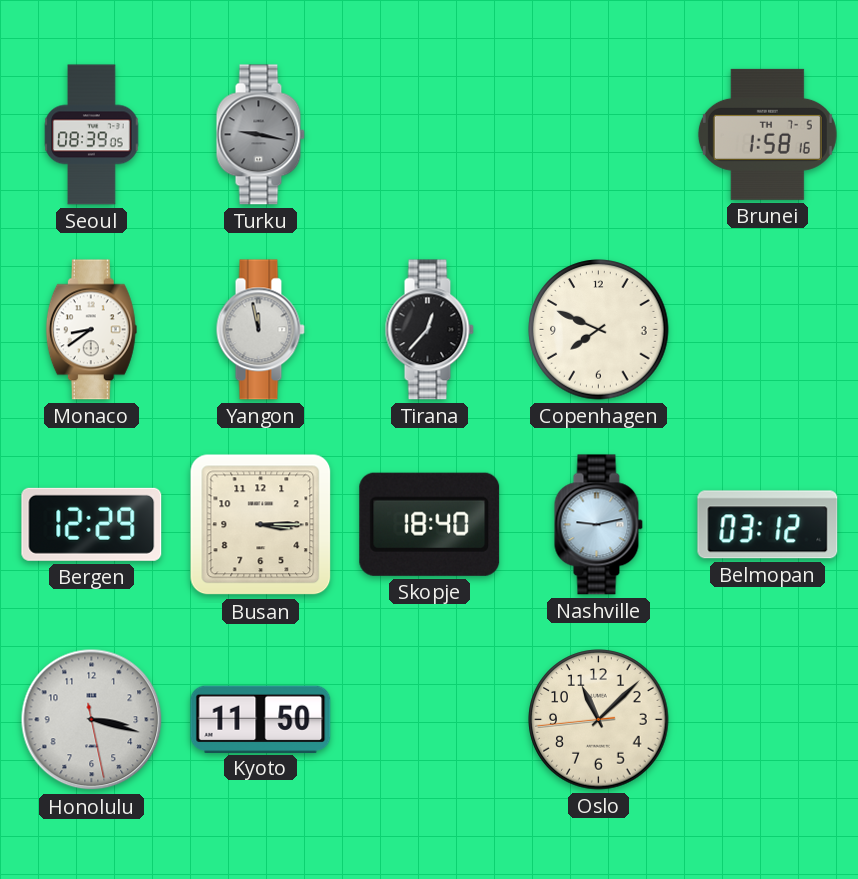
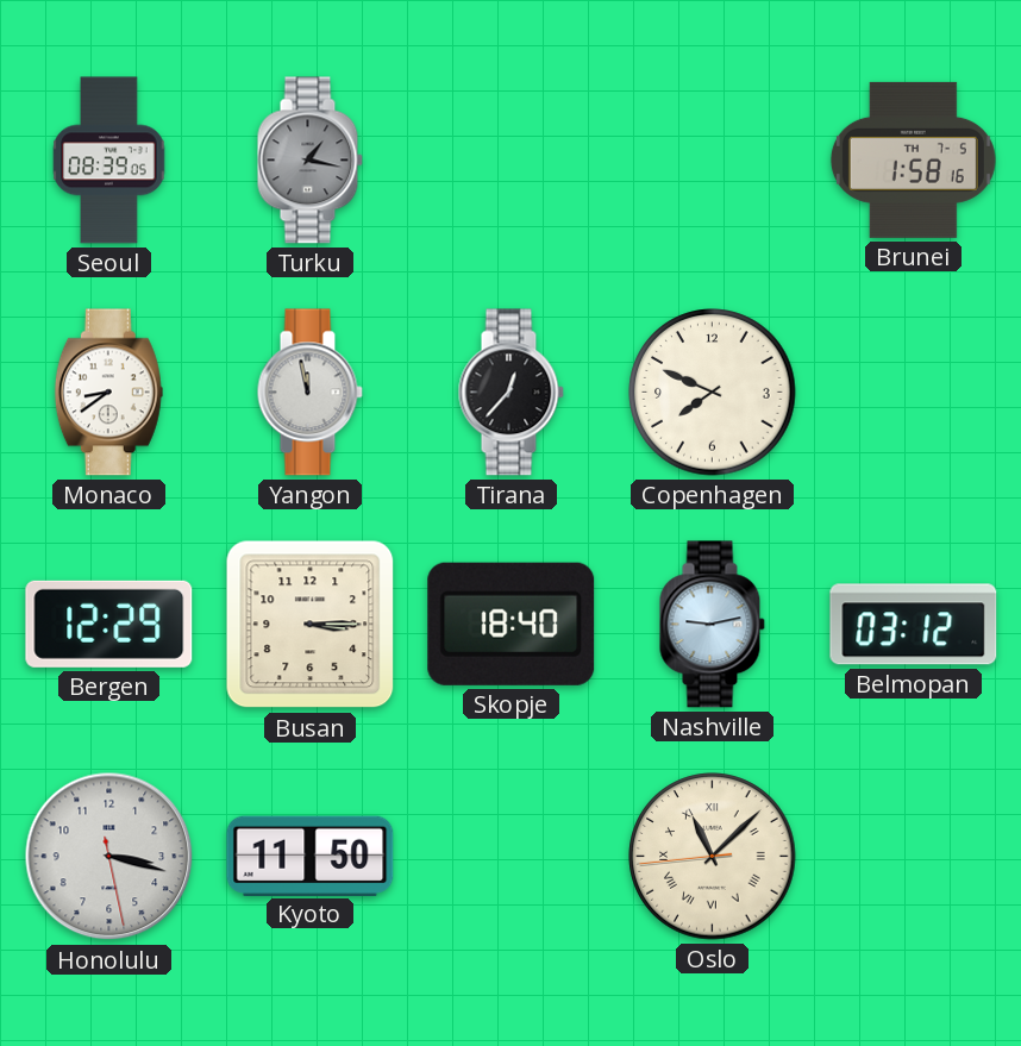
Turku: 9:17 -> 1:17 (309, 161)
Oslo numerals: Arabic -> Roman (713, 857)
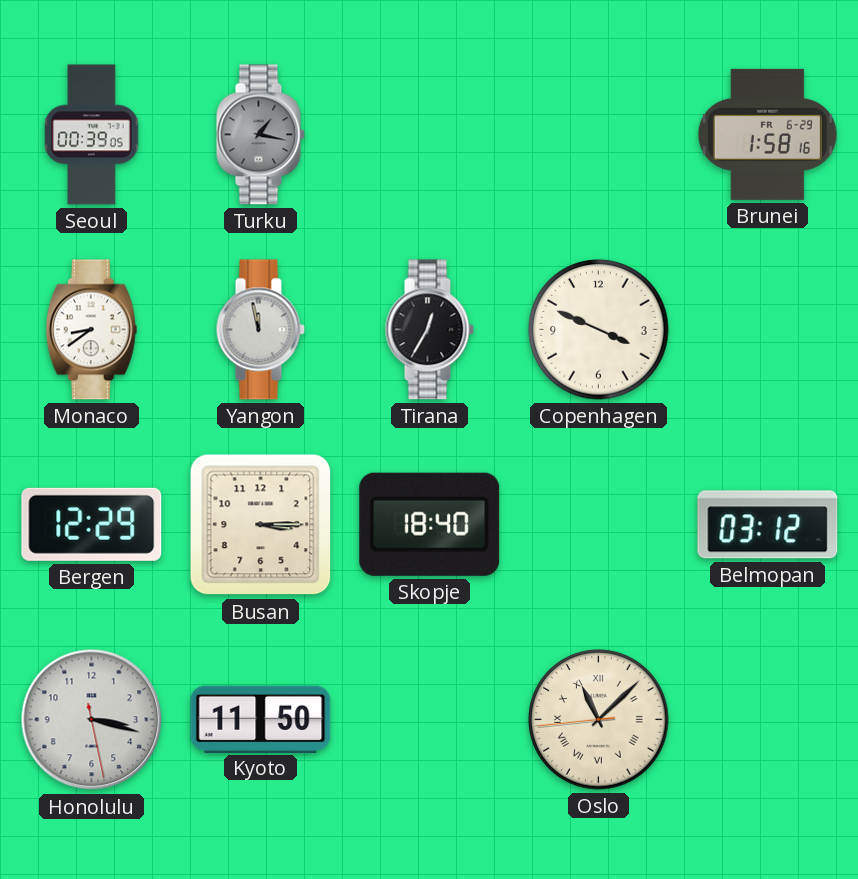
Seoul: 08:39 -> 00:39 (92, 135)
Brunei date: TH 7-5 -> FR 6-29 (767, 134)
Tirana: 12:37 -> 12:35 (429, 330)
Copenhagen: 7:49 -> 3:49 (599, 330)
Nashville: 9:13 -> none (712, 625)
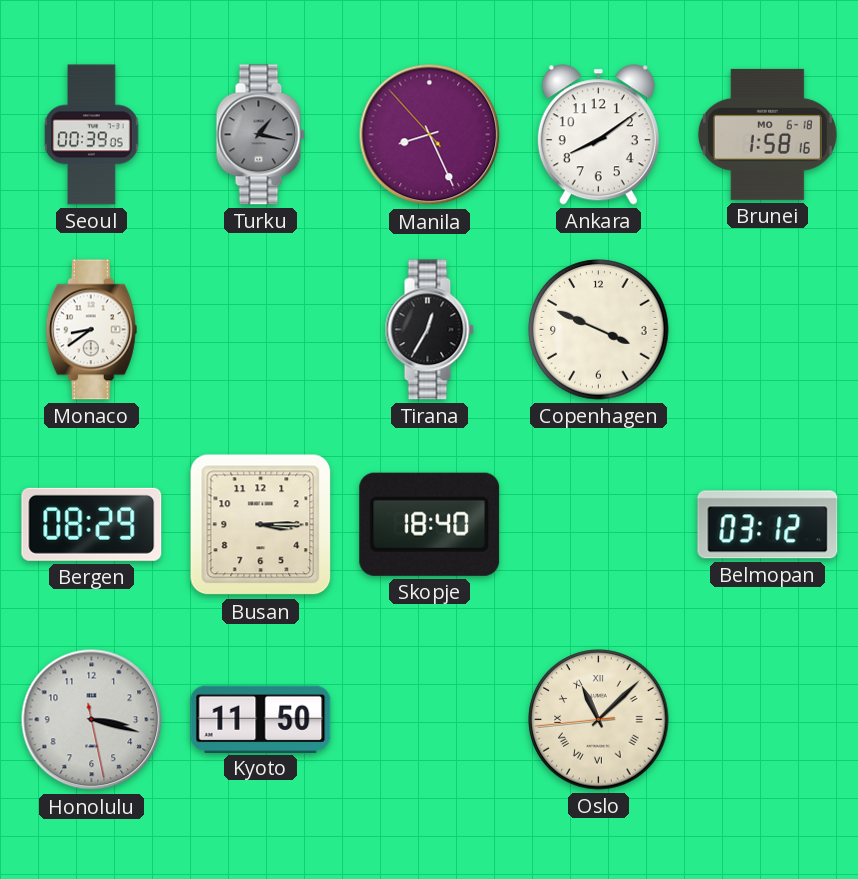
Manila: none -> 8:25 (430, 135)
Ankara: none -> 8:09 (598, 135)
Brunei date: FR 6-29 -> MO 6-18 (767, 134)
Yangon: 11:58 -> none (260, 330)
Bergen: 12:29 -> 08:29 (92, 524)
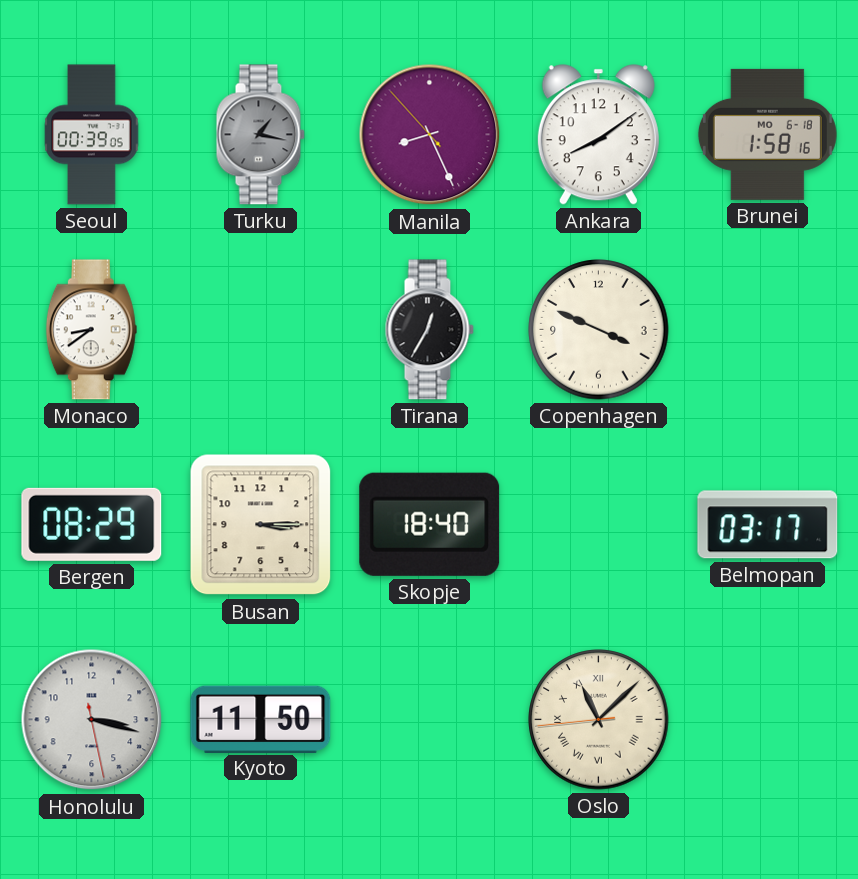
Belmopan: 03:12 -> 03:17 (768, 525)
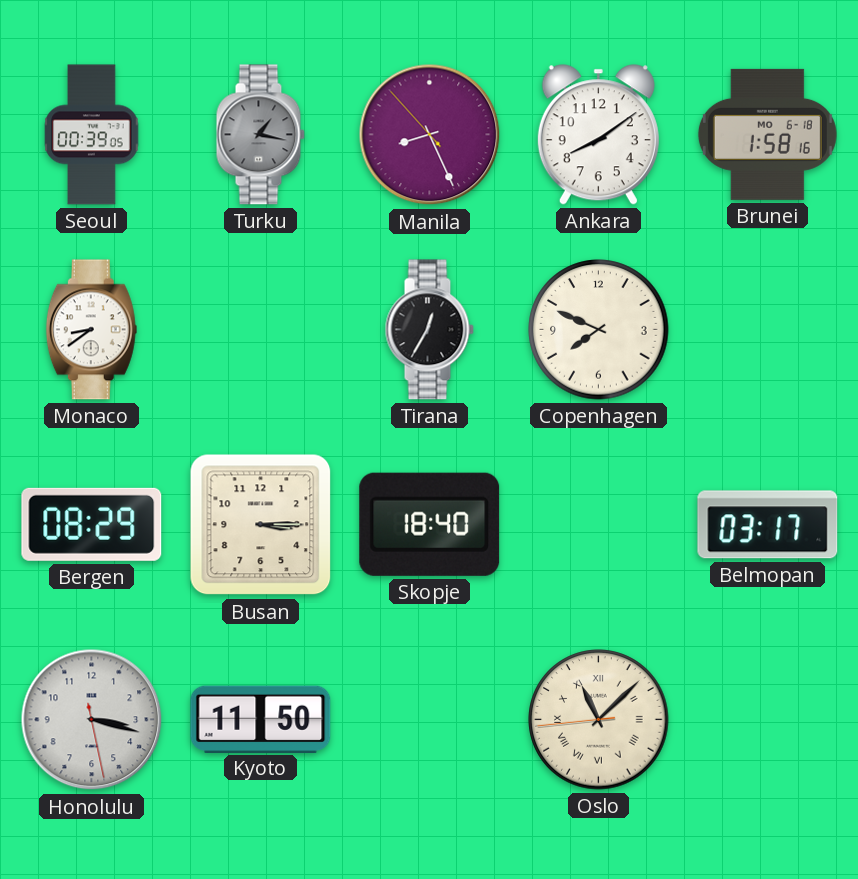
Copenhagen: 3:49 -> 7:49 (599, 330)
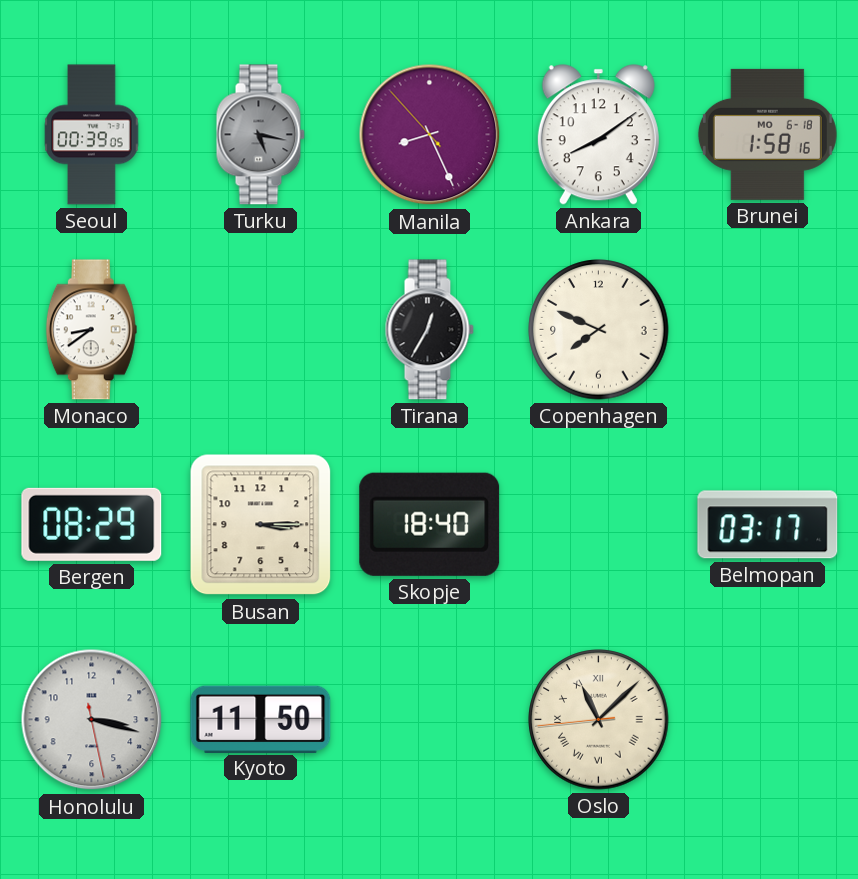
Turku: 1:17 -> 5:17 (260, 135)
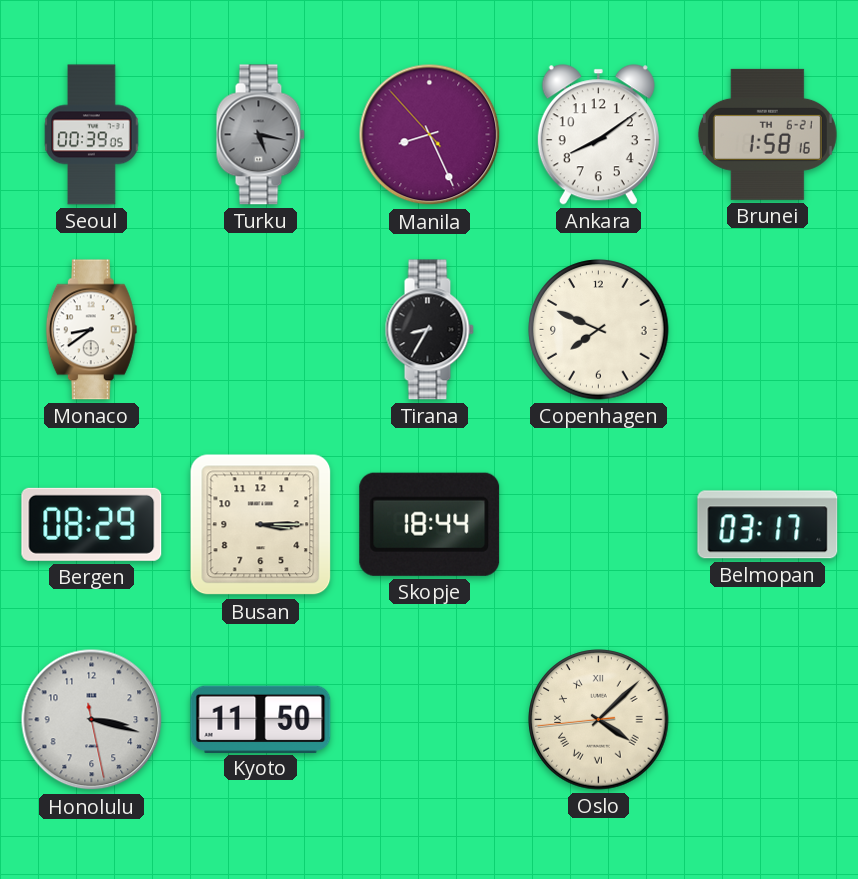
Brunei date: MO 6-18 -> TH 6-21 (767, 134)
Tirana: 12:35 -> 8:35 (429, 330)
Skopje: 18:40 -> 18:44 (430, 524)
Oslo: 11:07 -> 4:07 (599, 720)
